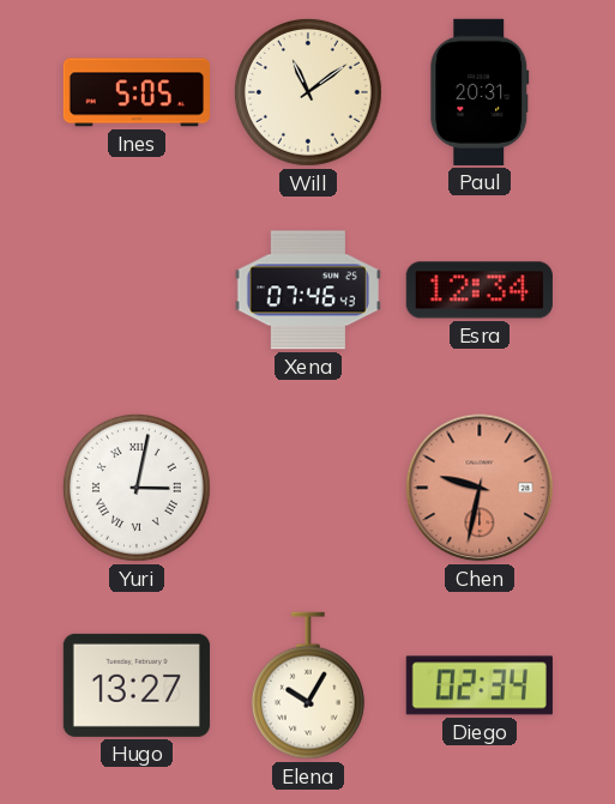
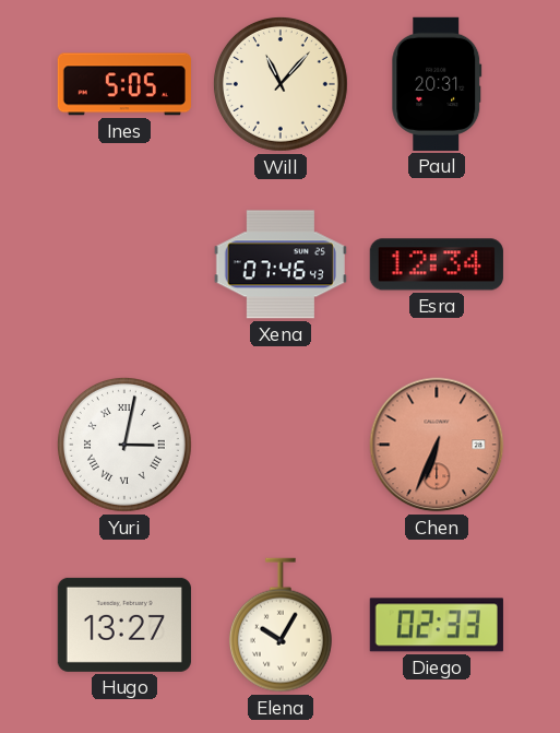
Will: 11:09 -> 11:07 (281, 84)
Chen: 9:32 -> 6:34 (437, 445)
Diego: 02:34 -> 02:33 (437, 625)
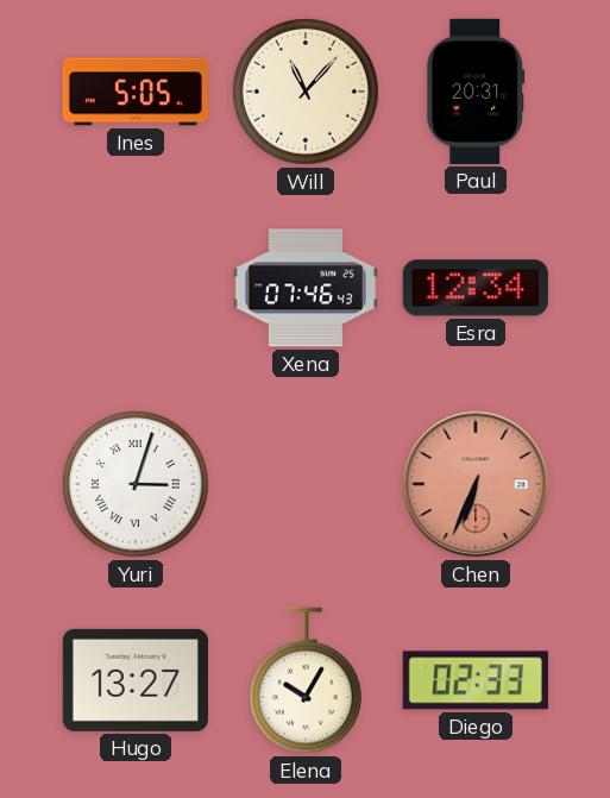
Yuri: 3:02 -> 3:03 (136, 484)
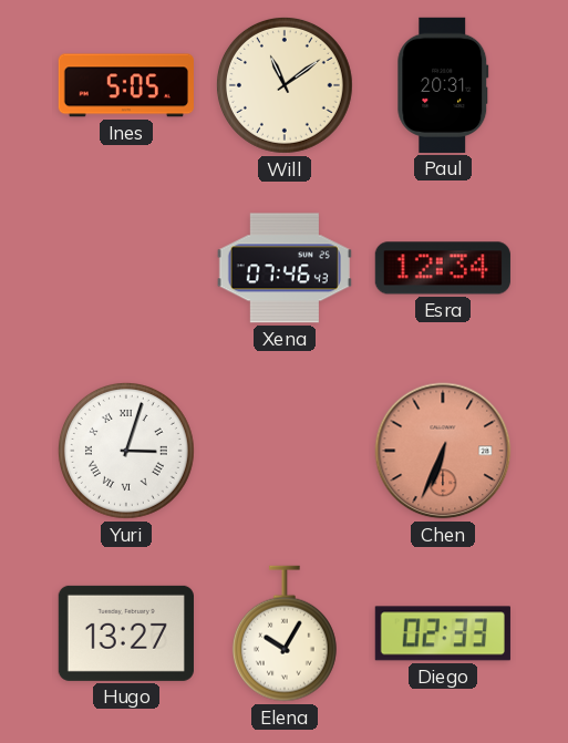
Will: 11:07 -> 11:09 (285, 85)
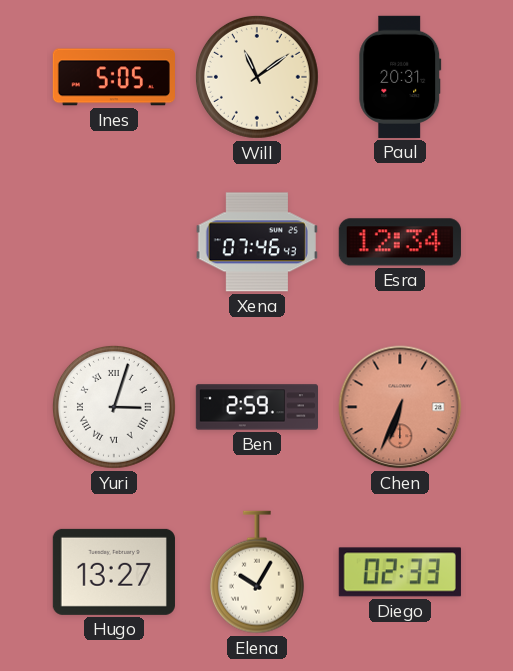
Ben: none -> 2:59 (256, 407)
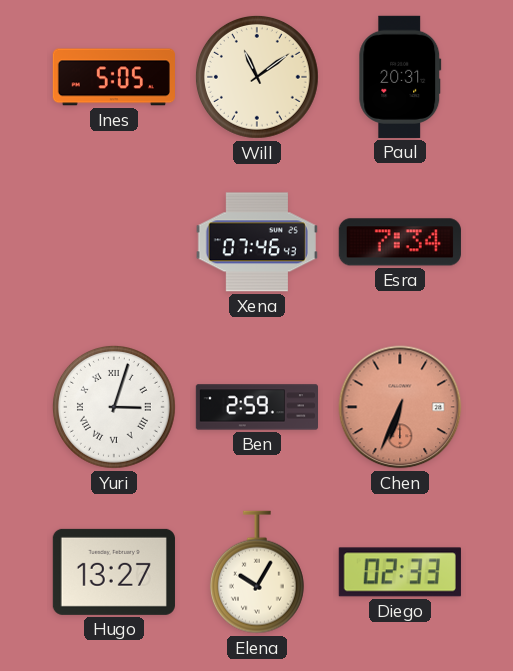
Esra: 12:34 -> 7:34 (400, 242)
